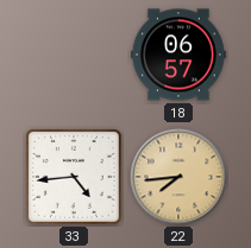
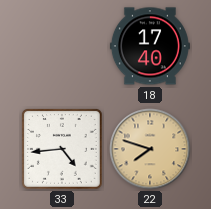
18: 06:57 -> 17:40 (150, 46)
22: 7:44 -> 7:48 (150, 149)
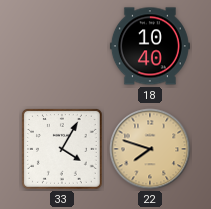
18: 17:40 -> 10:40 (150, 46)
33: 4:44 -> 4:05 (63, 150)
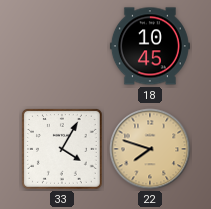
18: 10:40 -> 10:45 (150, 46)
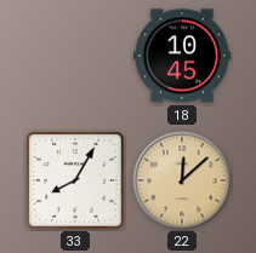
33: 4:05 -> 8:05 (76, 182)
22: 7:48 -> 12:08 (182, 180)
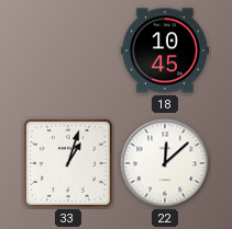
33: 8:05 -> 1:03 (69, 164)
22 dial: champagne -> white (165, 163)
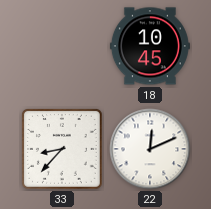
33: 1:03 -> 8:37 (63, 150)
22: 12:08 -> 12:11 (150, 149)
